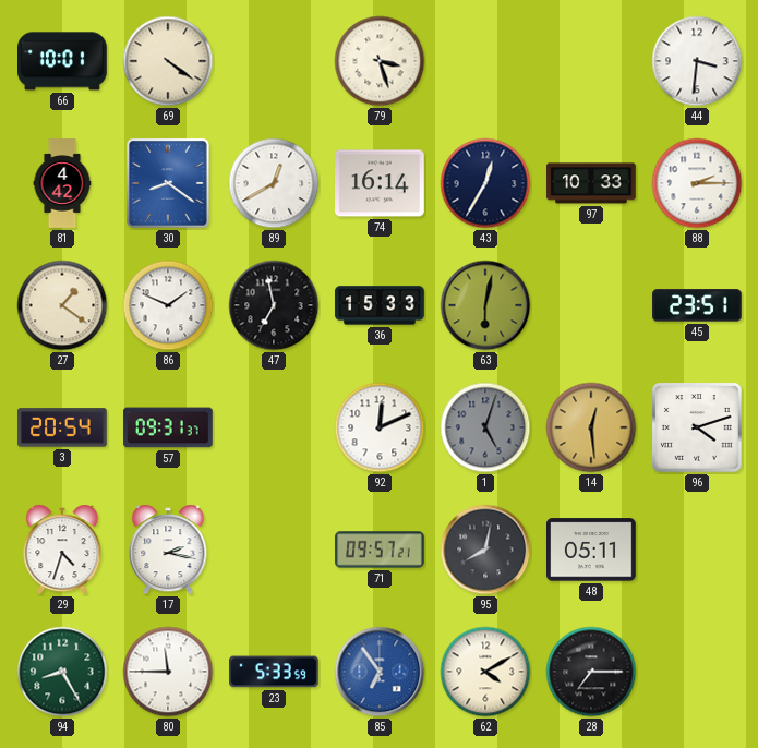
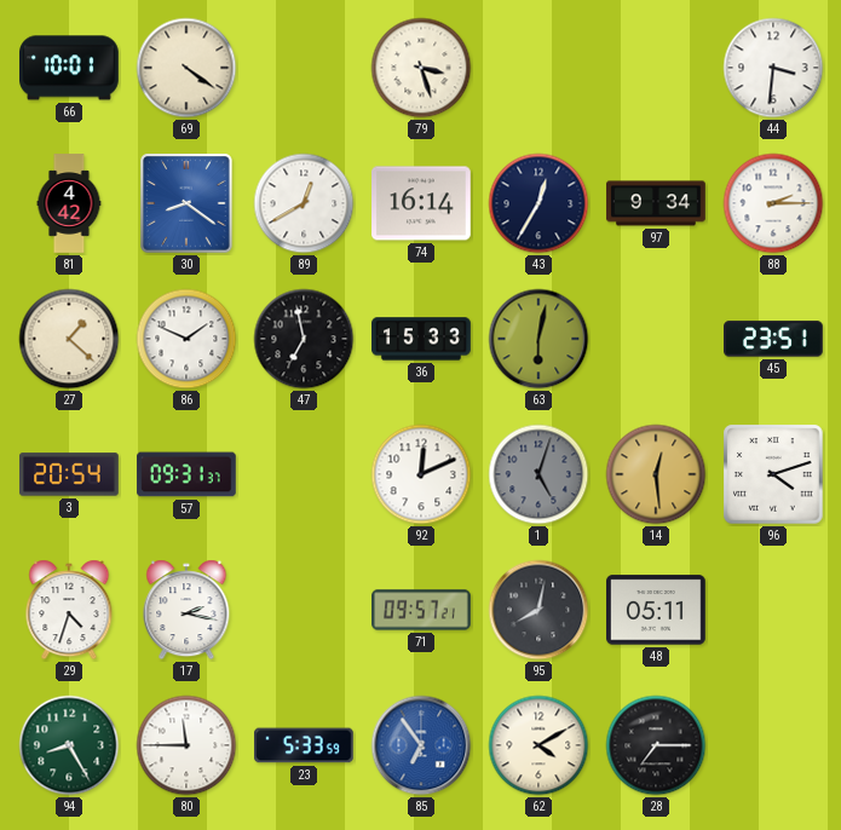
97: 10:33 -> 9:34 (656, 203)
27: 1:21 -> 1:22 (69, 339)
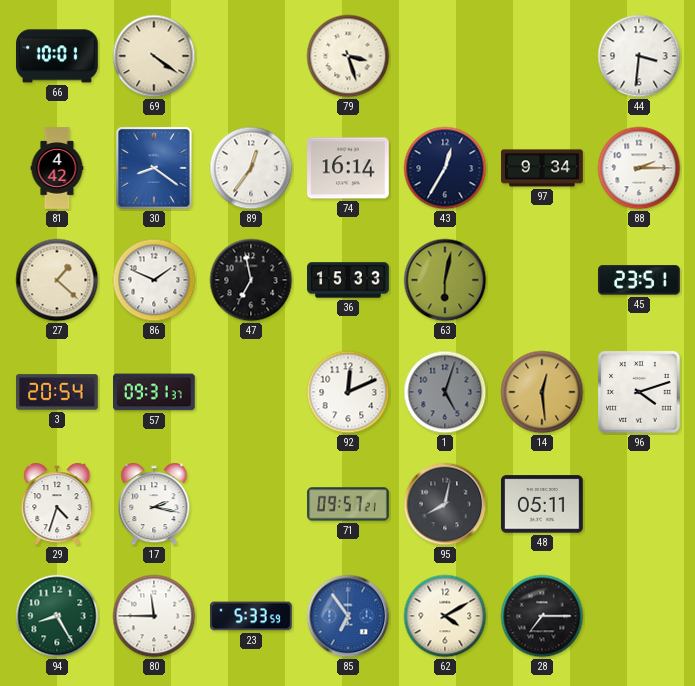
89: 12:40 -> 12:36 (251, 168)
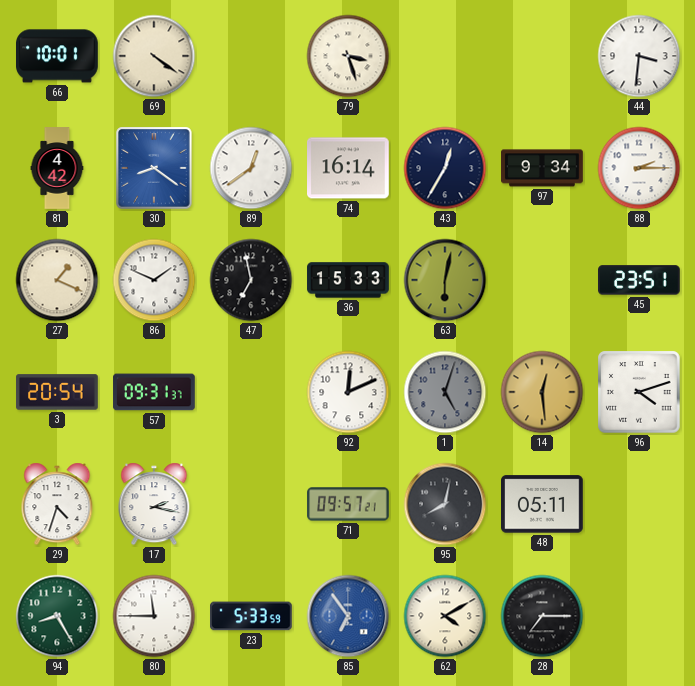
89: 12:36 -> 12:39 (251, 168)
27: 1:22 -> 1:19 (57, 280)
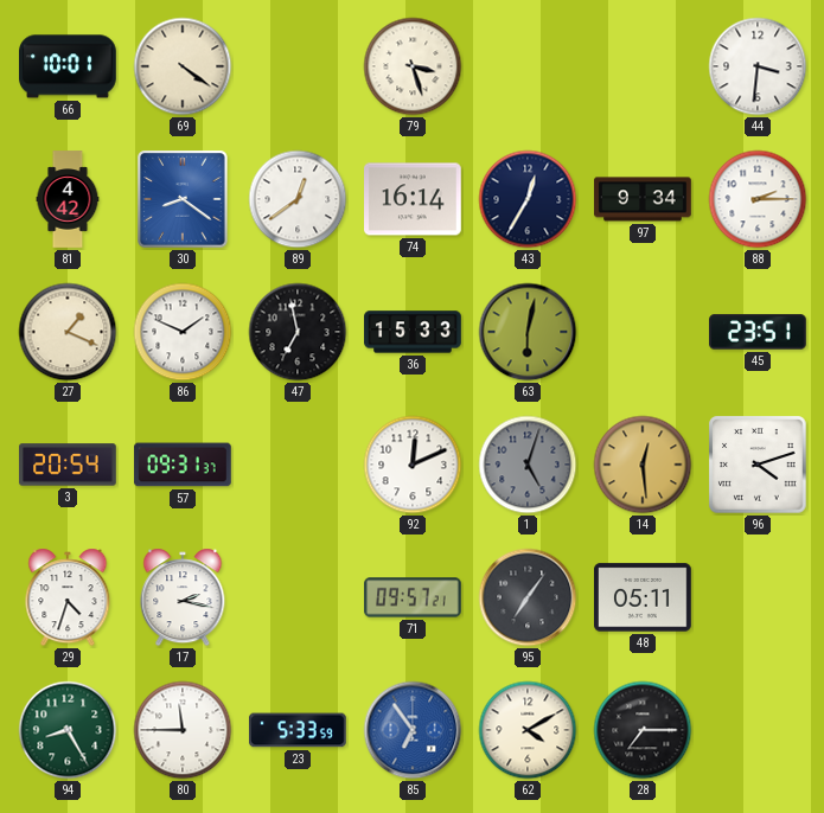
95: 8:02 -> 7:06 (528, 597)
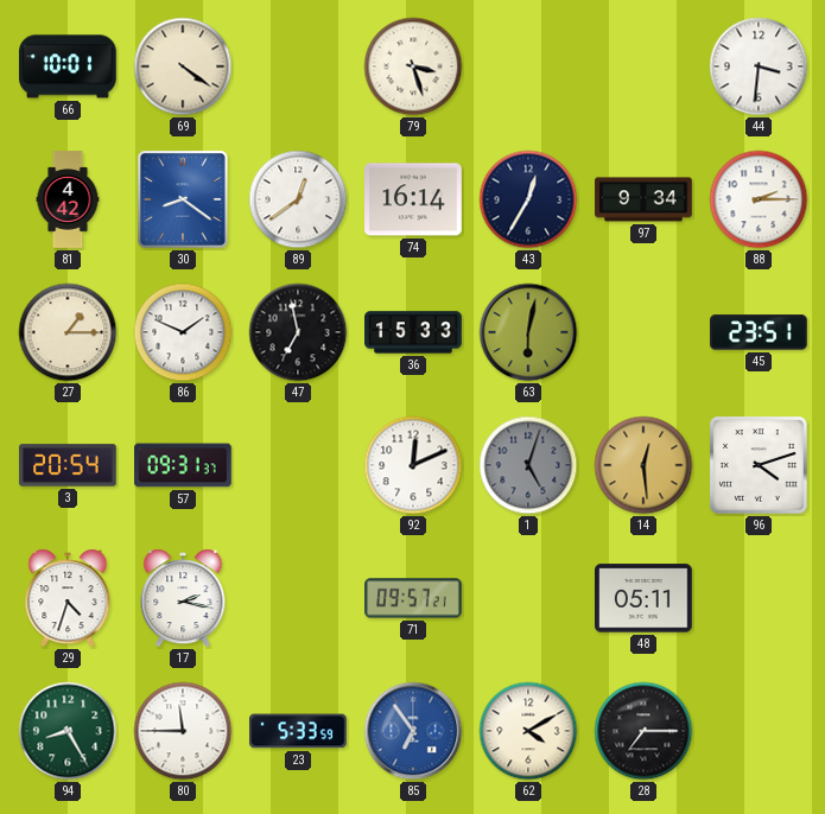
27: 1:19 -> 1:15 (68, 332)
95: 7:06 -> none (528, 597)
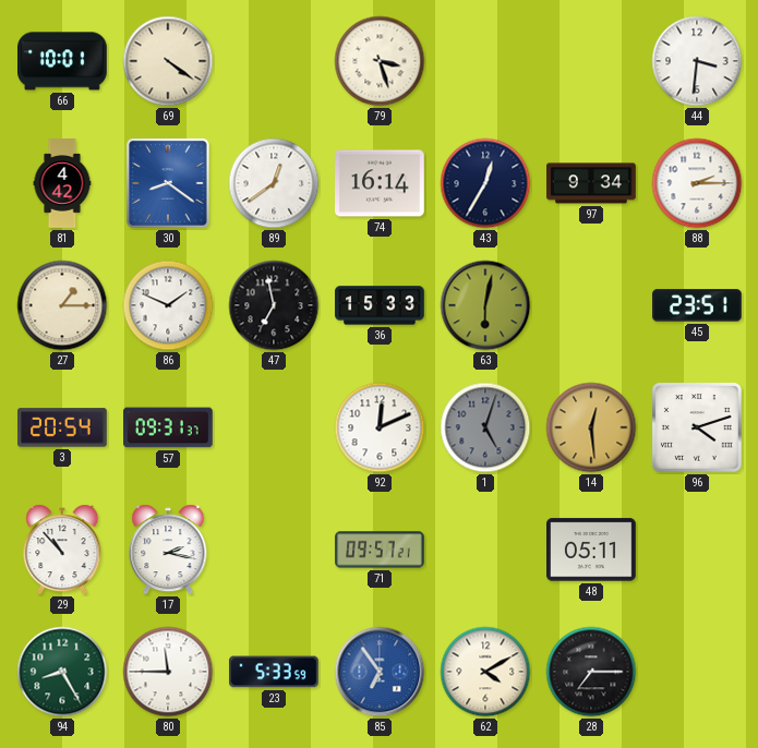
29: 4:33 -> 10:53 (62, 550)
